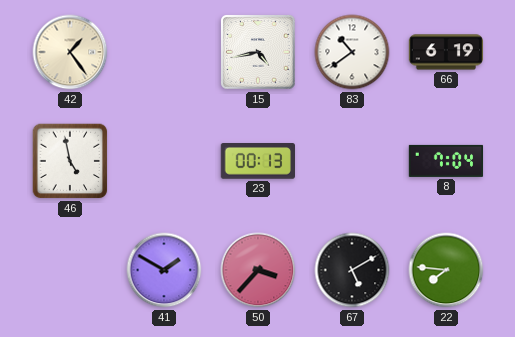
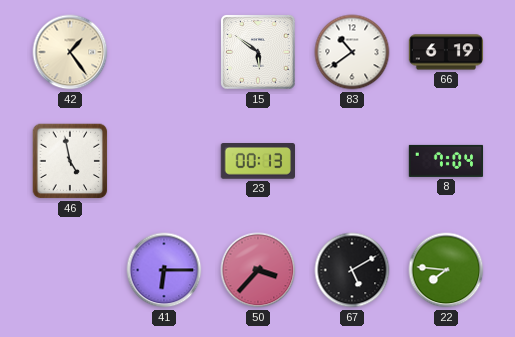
15: 4:43 -> 5:51 (258, 52)
41: 1:50 -> 6:15 (164, 270)
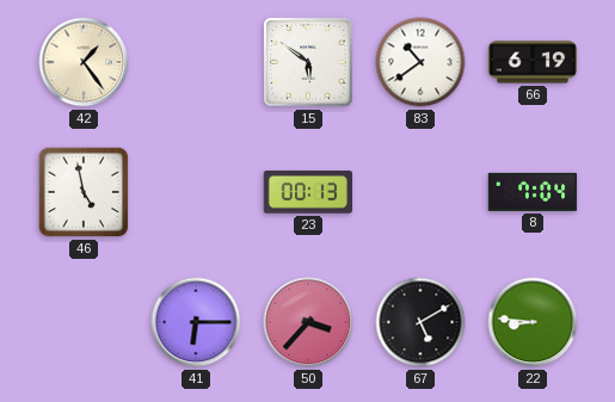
22: 7:46 -> 8:46 (533, 322)
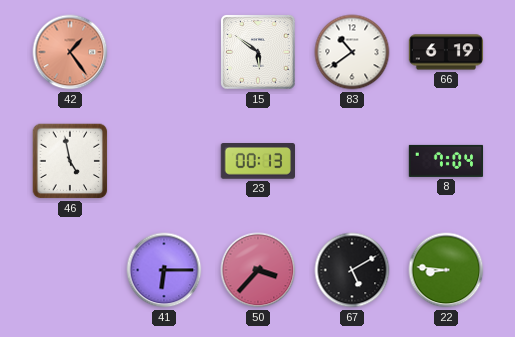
42 dial: cream -> salmon (70, 52)
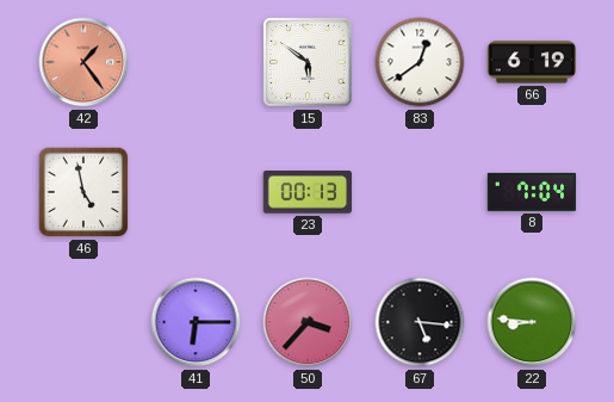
83: 10:39 -> 12:39 (420, 62)
67: 5:10 -> 5:16 (420, 322)
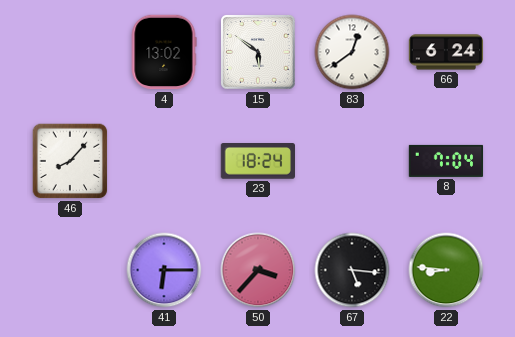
42: 1:24 -> none (83, 62)
4: none -> 13:02 (164, 52)
66: 6:19 -> 6:24 (446, 52)
46: 4:58 -> 8:07 (70, 161)
23: 00:13 -> 18:24 (257, 161)
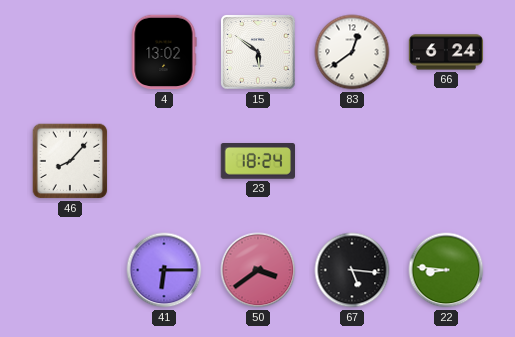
8: 7:04 -> none (446, 161)
50: 3:37 -> 3:39 (258, 270)
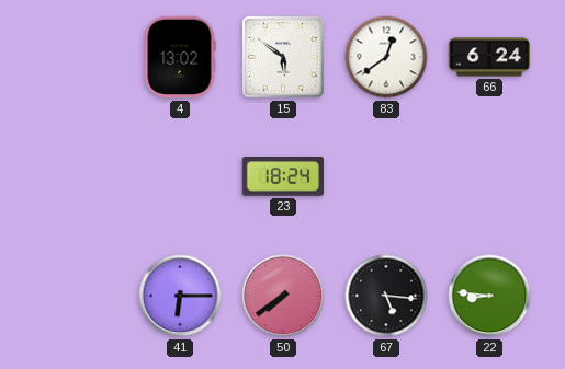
46: 8:07 -> none (70, 161)
50: 3:39 -> 7:39 (283, 296)
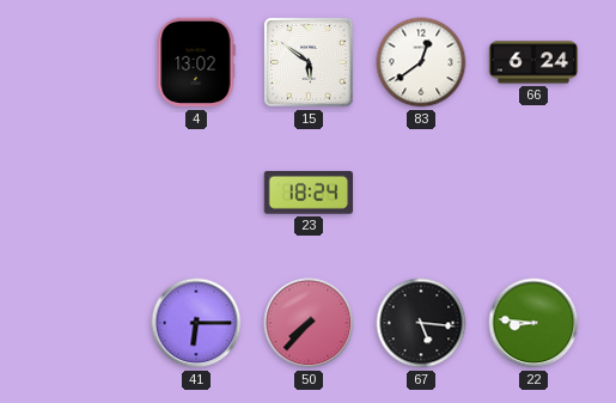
50: 7:39 -> 7:37 (309, 323)
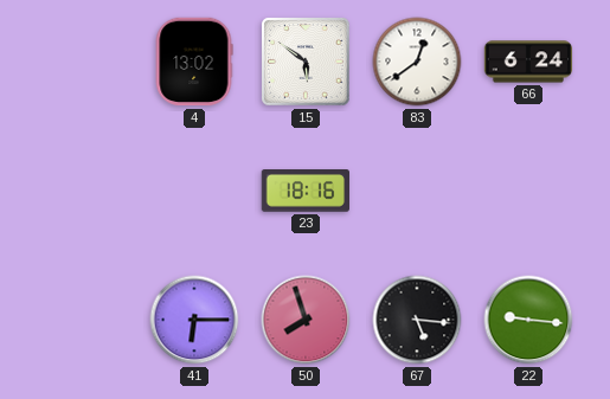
23: 18:24 -> 18:16 (304, 191)
50: 7:37 -> 7:57 (306, 320)
22: 8:46 -> 9:16 (528, 320)
